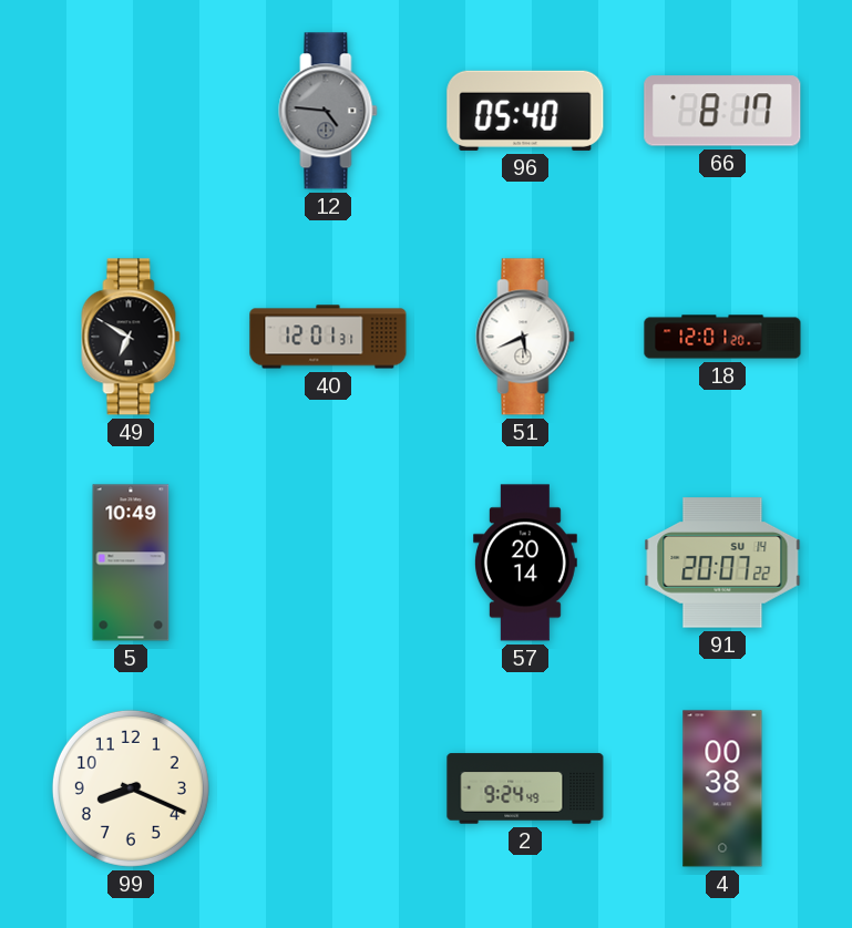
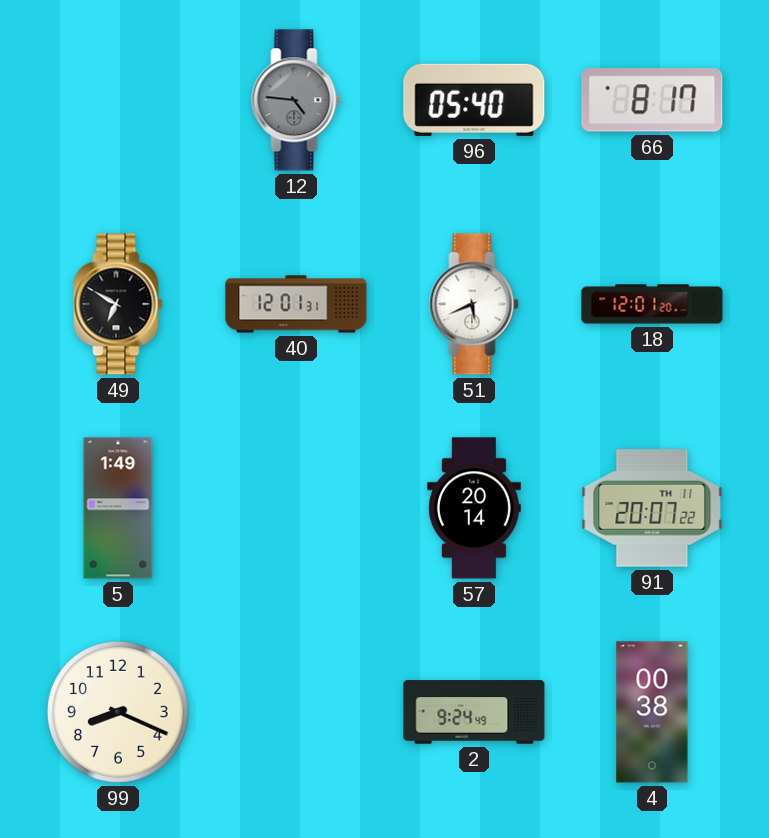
5: 10:49 -> 1:49 (118, 508)
91 date: SU 14 -> TH 11 (652, 508)
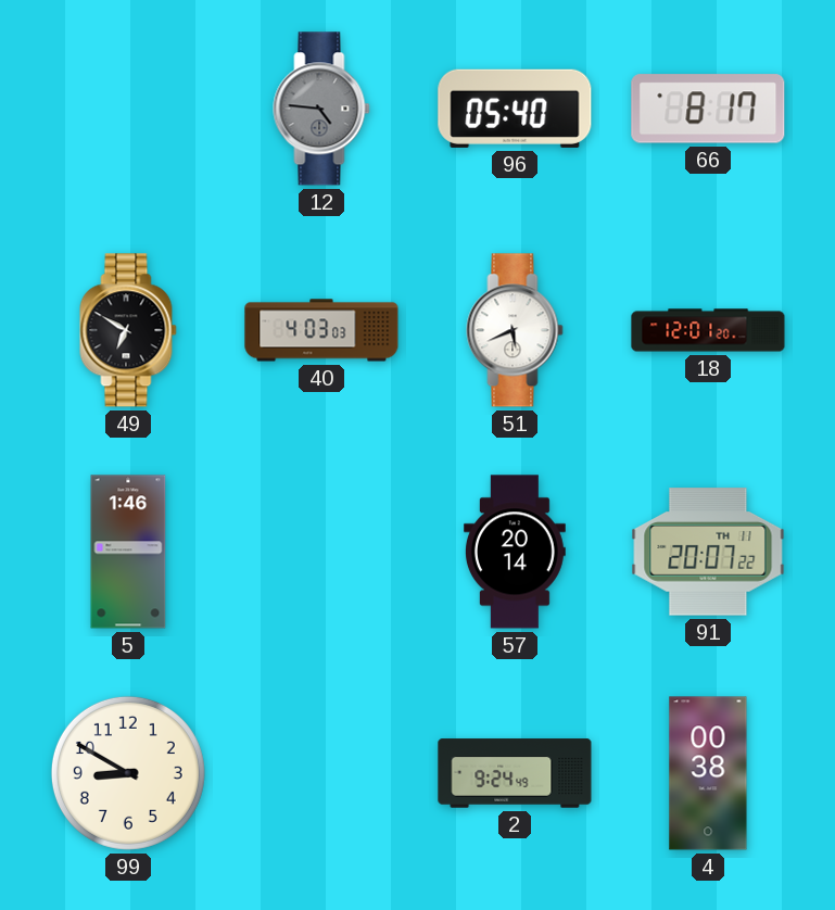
40: 12:01 -> 4:03 (321, 330)
5: 1:49 -> 1:46 (128, 552)
99: 8:19 -> 8:50 (128, 773)
